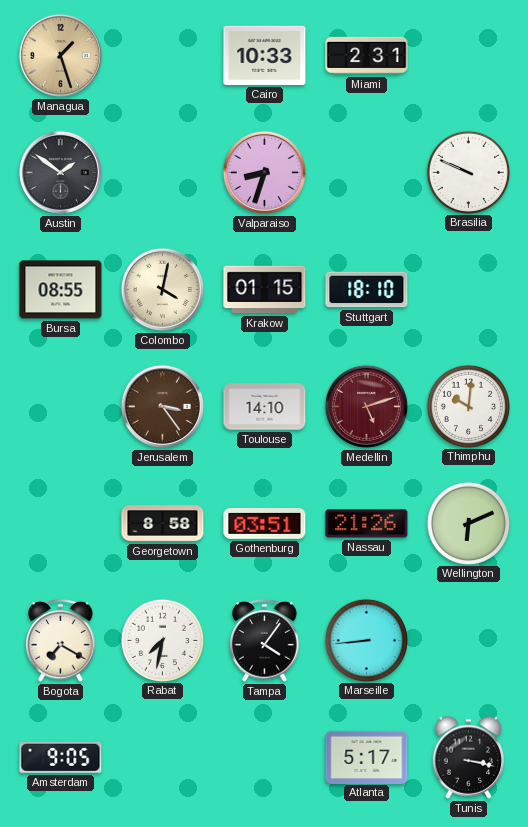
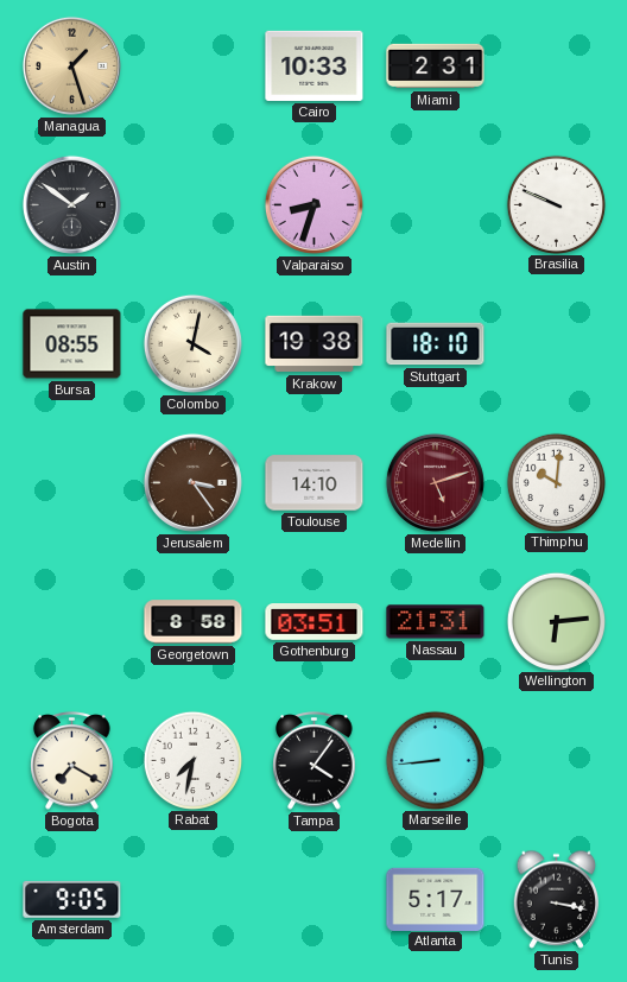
Krakow: 01:15 -> 19:38 (315, 344)
Nassau: 21:26 -> 21:31 (436, 622)
Wellington: 6:11 -> 6:14 (556, 621)
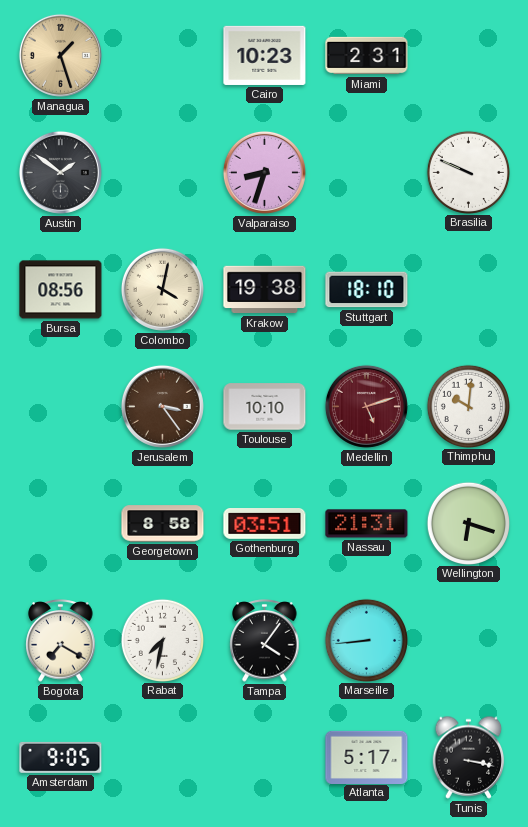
Cairo: 10:33 -> 10:23 (265, 55)
Bursa: 08:55 -> 08:56 (61, 290)
Toulouse: 14:10 -> 10:10 (265, 407)
Wellington: 6:14 -> 6:18 (468, 523)
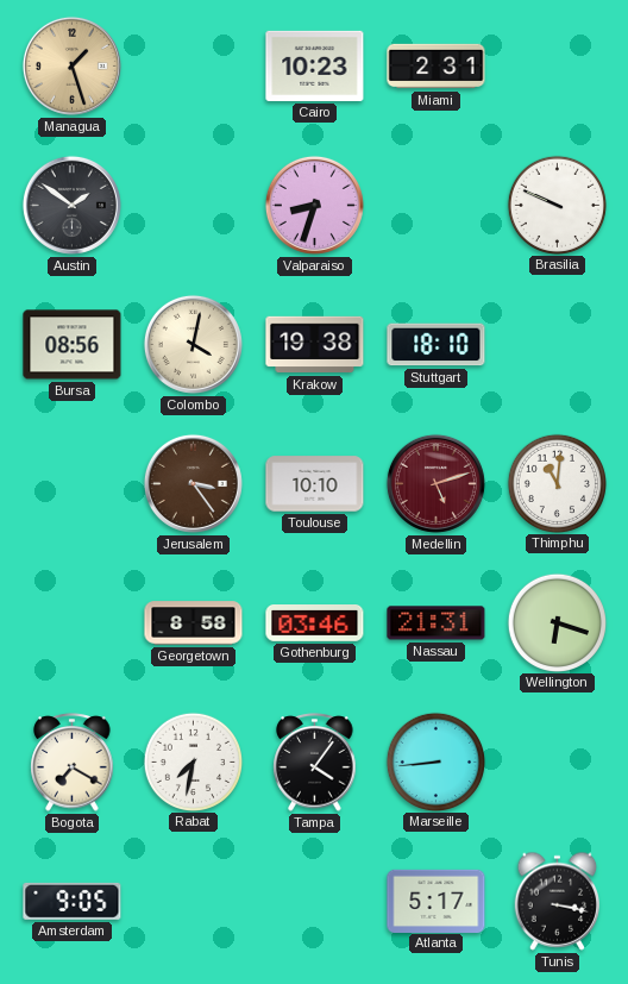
Thimphu: 10:01 -> 11:01 (557, 483)
Gothenburg: 03:51 -> 03:46 (315, 623)
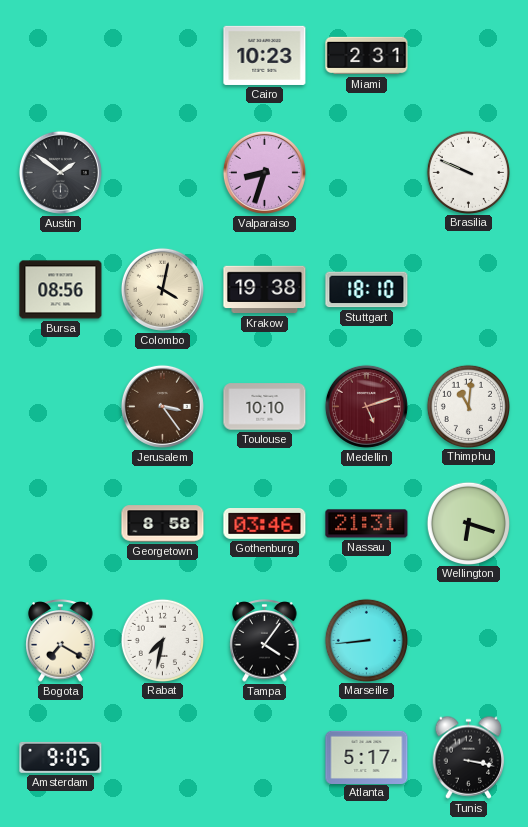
Managua: 1:27 -> none (71, 65)
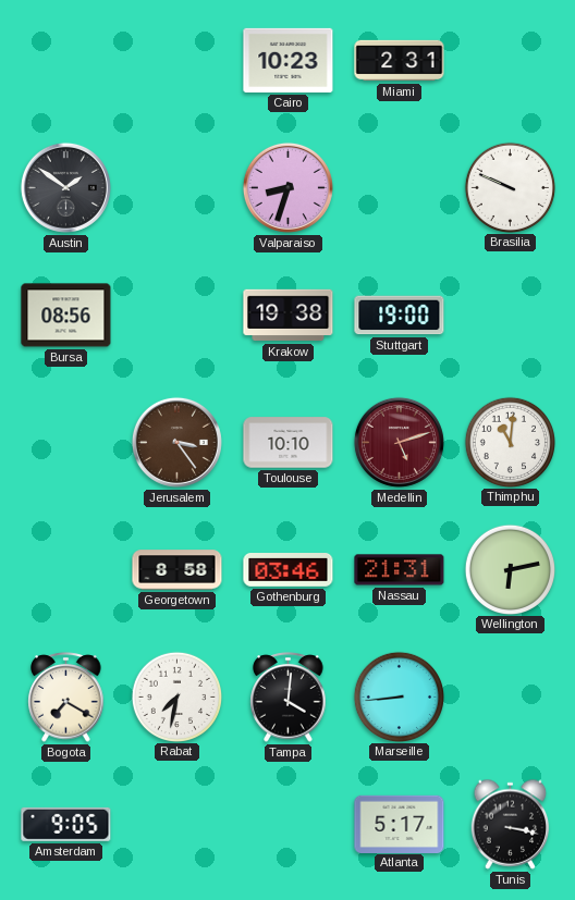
Colombo: 4:02 -> none (162, 289)
Stuttgart: 18:10 -> 19:00 (400, 316)
Wellington: 6:18 -> 6:13 (510, 569)
Tampa: 4:06 -> 4:01 (289, 698)
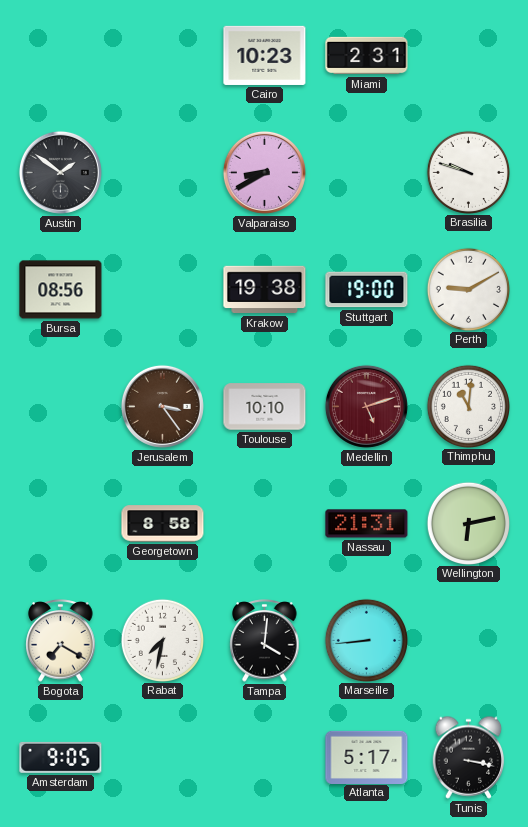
Valparaiso: 8:33 -> 8:40 (264, 172)
Brasilia: 9:49 -> 9:48 (468, 172)
Perth: none -> 9:10 (468, 289)
Gothenburg: 03:46 -> none (289, 570)
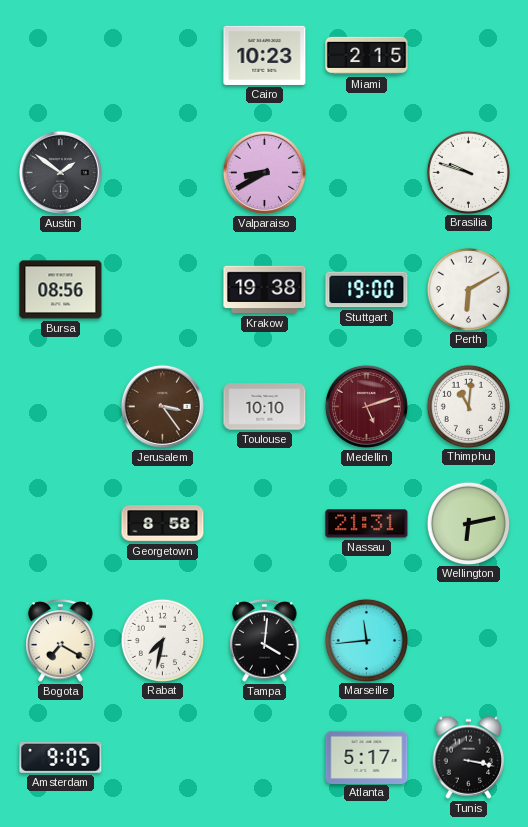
Miami: 2:31 -> 2:15 (367, 56)
Perth: 9:10 -> 6:10 (468, 289)
Marseille: 8:44 -> 11:44 (366, 640)
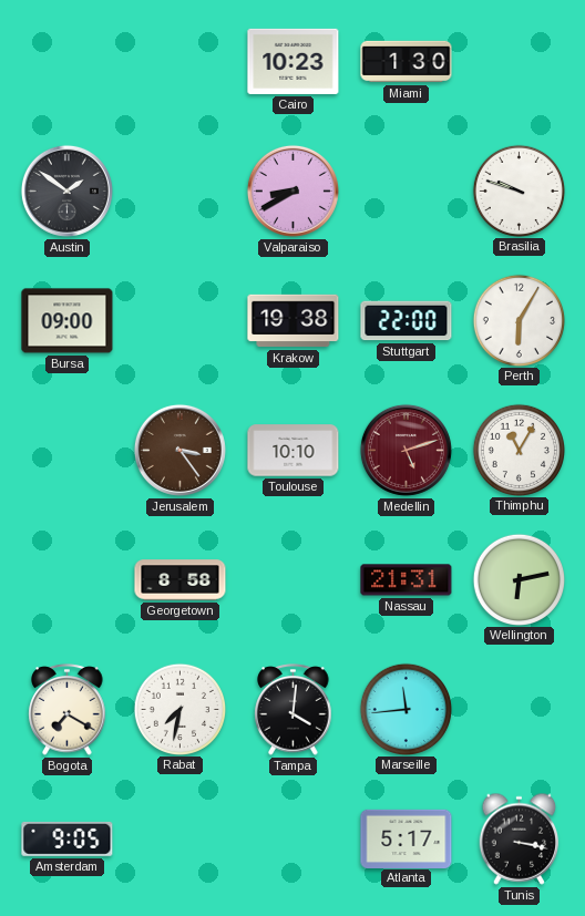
Miami: 2:15 -> 1:30 (407, 62)
Bursa: 08:56 -> 09:00 (68, 321)
Stuttgart: 19:00 -> 22:00 (407, 321)
Perth: 6:10 -> 6:05 (519, 320)
Thimphu: 11:01 -> 11:05 (519, 450)
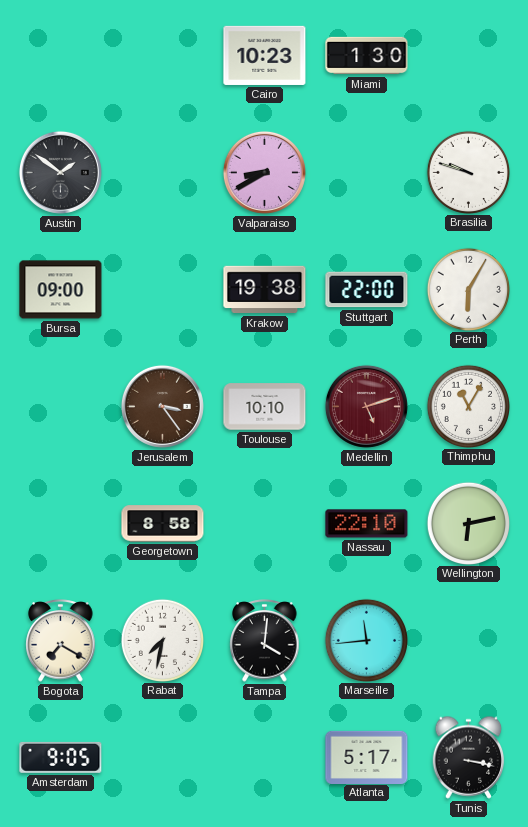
Nassau: 21:31 -> 22:10 (367, 524)
